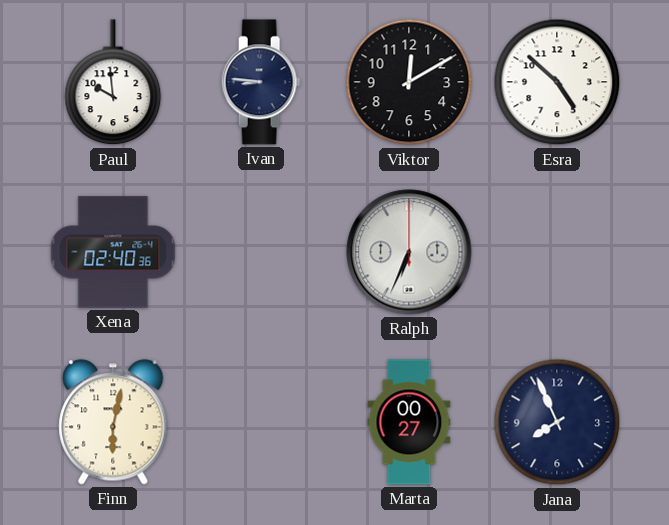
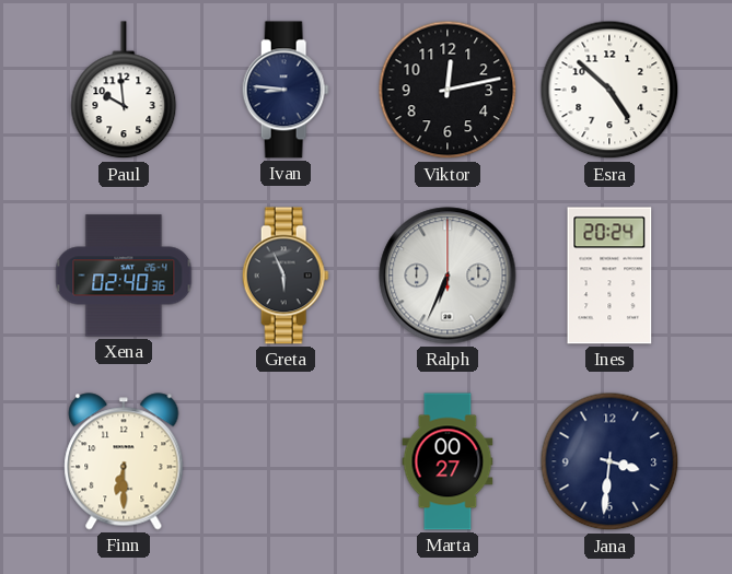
Viktor: 12:10 -> 12:13 (448, 90)
Greta: none -> 5:56 (286, 276)
Ines: none -> 20:24 (609, 276)
Finn: 6:02 -> 6:30 (124, 461)
Jana: 7:56 -> 3:31 (609, 461)
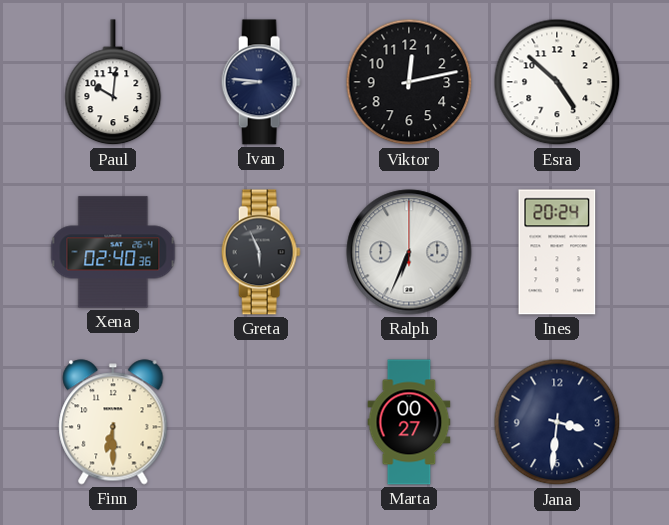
Paul: 9:59 -> 10:01 (113, 83)
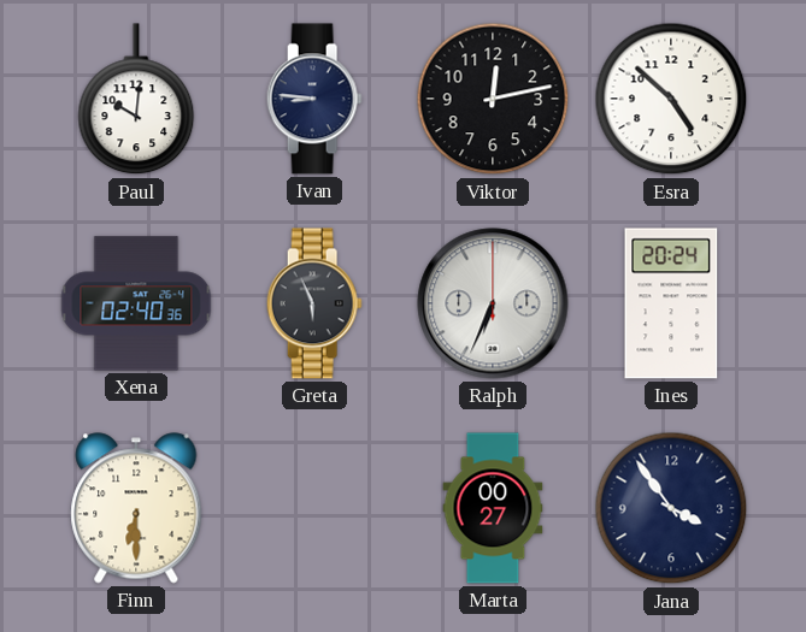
Jana: 3:31 -> 3:54 (671, 508)
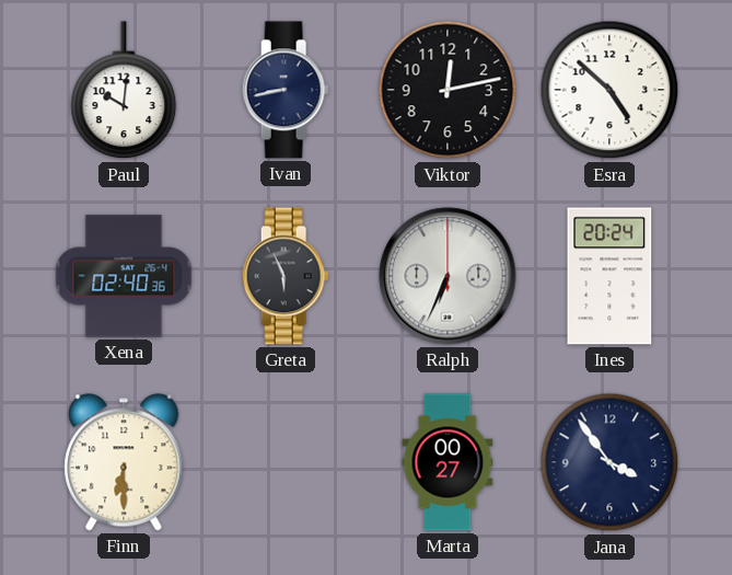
Ivan: 8:46 -> 8:43 (286, 90)
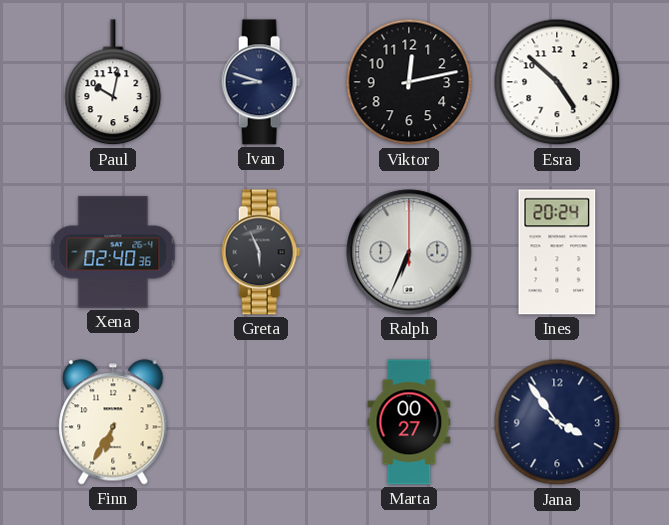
Paul: 10:01 -> 10:02 (113, 83)
Ivan: 8:43 -> 8:48 (261, 82)
Finn: 6:30 -> 6:35 (113, 422)
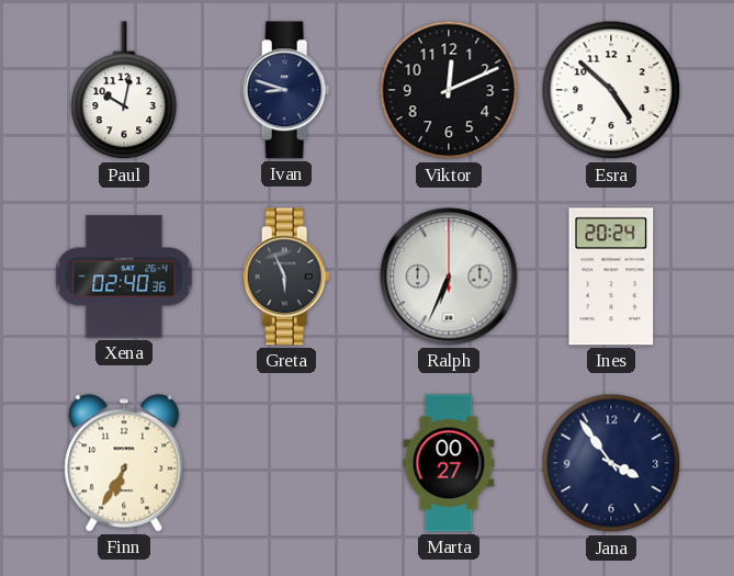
Viktor: 12:13 -> 12:11 (449, 90)
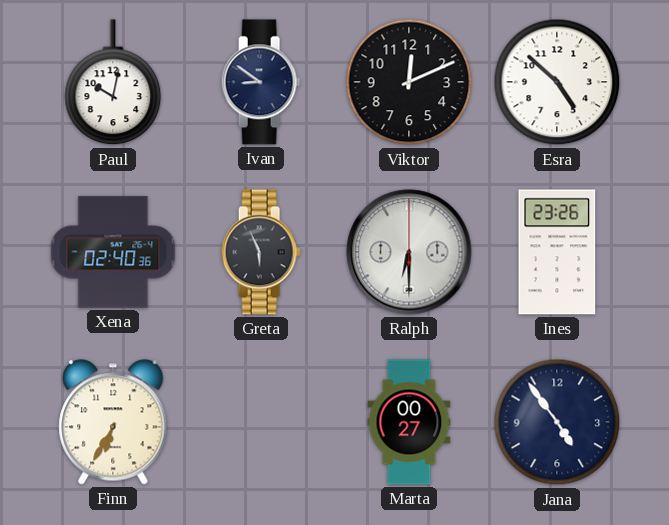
Ivan: 8:48 -> 8:51 (261, 82)
Ralph: 6:34 -> 6:30 (409, 252)
Ines: 20:24 -> 23:26 (557, 252)
Jana: 3:54 -> 4:54 (557, 422)
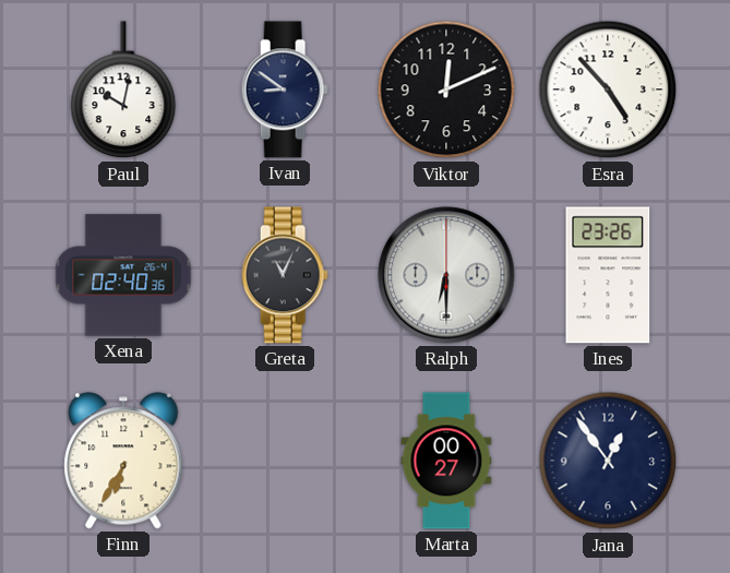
Esra: 4:52 -> 4:53 (608, 89)
Greta: 5:56 -> 11:04 (285, 275)
Jana: 4:54 -> 12:54 (608, 461)
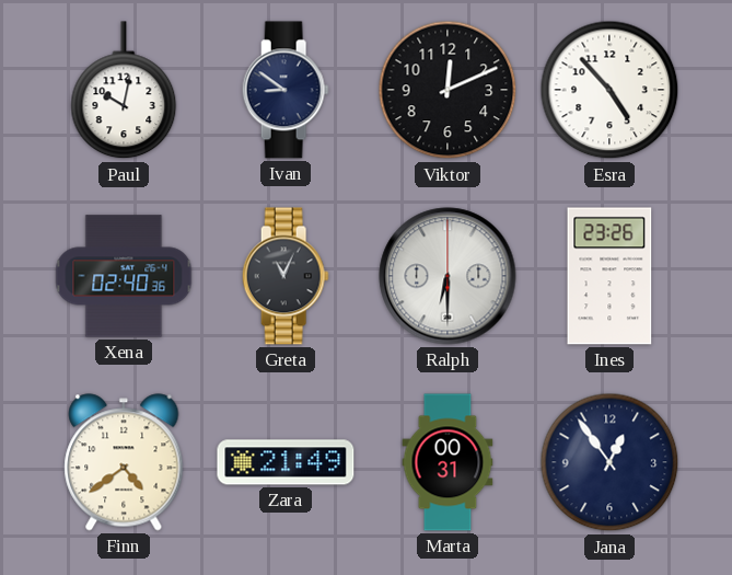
Finn: 6:35 -> 4:39 (124, 462)
Zara: none -> 21:49 (286, 462)
Marta: 00:27 -> 00:31 (448, 462)
